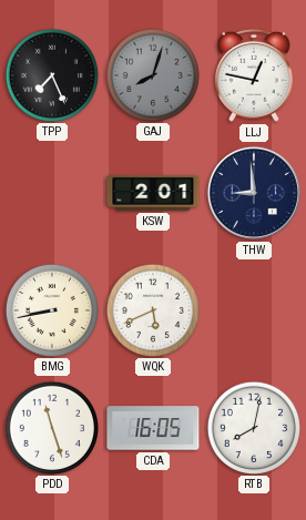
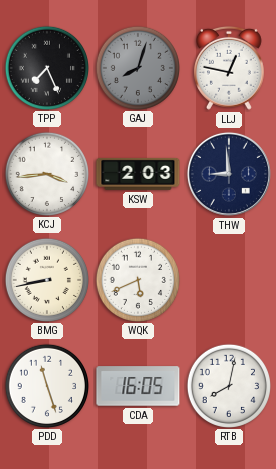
KCJ: none -> 3:44 (46, 173)
KSW: 2:01 -> 2:03 (138, 174)
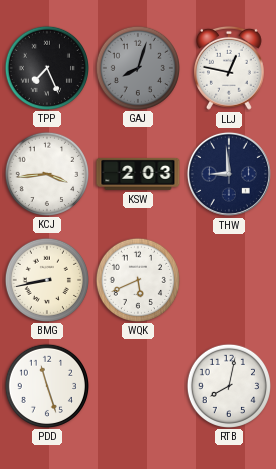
CDA: 16:05 -> none (138, 386)
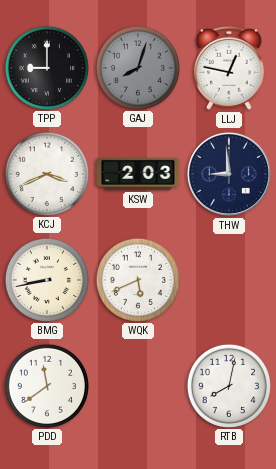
TPP: 7:26 -> 9:00 (46, 67)
KCJ: 3:44 -> 3:41 (46, 173)
PDD: 11:27 -> 11:39 (46, 385)
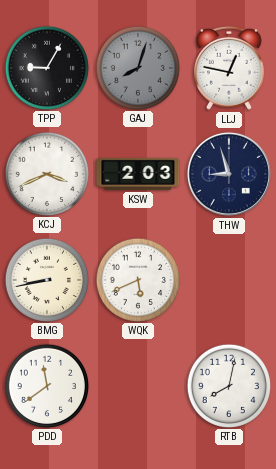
TPP: 9:00 -> 9:05 (46, 67)
THW: 8:59 -> 8:57 (229, 174)
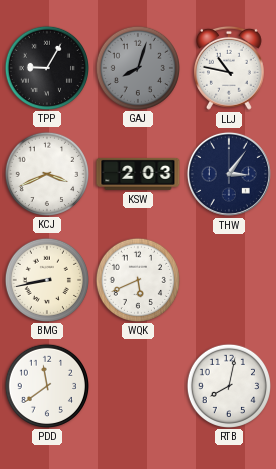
LLJ: 12:47 -> 10:47 (230, 68)
THW: 8:57 -> 3:06 (229, 174)
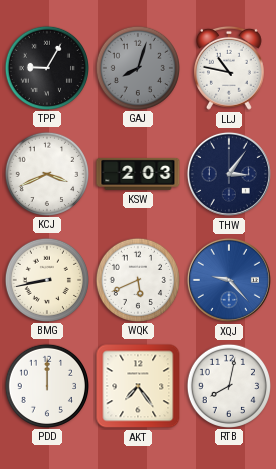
XQJ: none -> 9:23 (229, 280)
PDD: 11:39 -> 12:00 (46, 385)
AKT: none -> 7:24 (138, 386)
